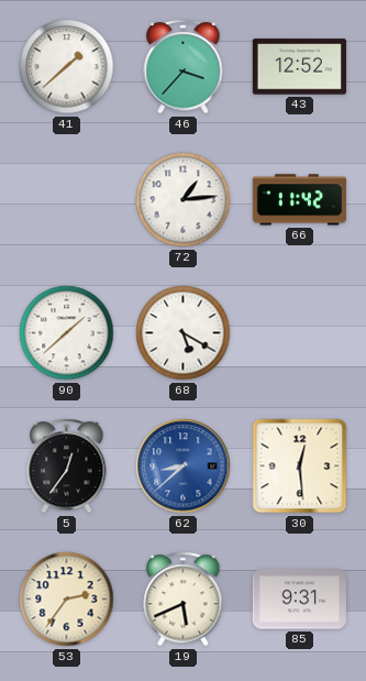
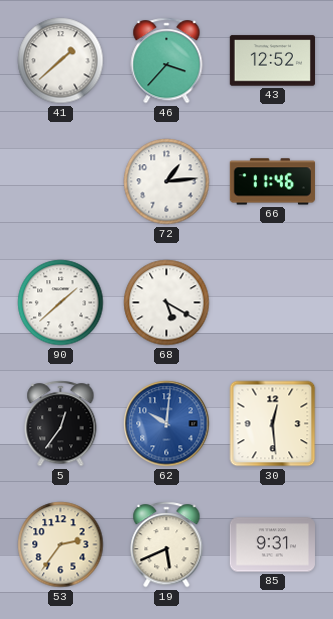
66: 11:42 -> 11:46 (272, 182)
62: 8:38 -> 10:01 (167, 424)
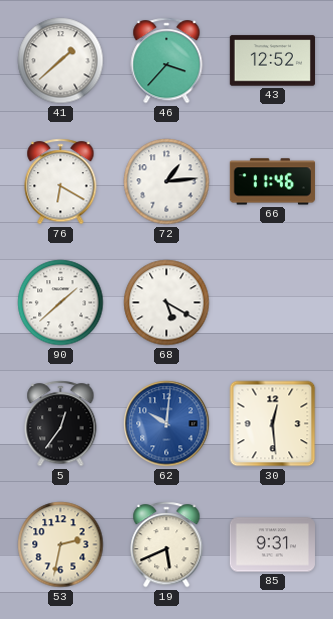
76: none -> 6:20 (61, 182)
53: 2:36 -> 2:32 (61, 545)
